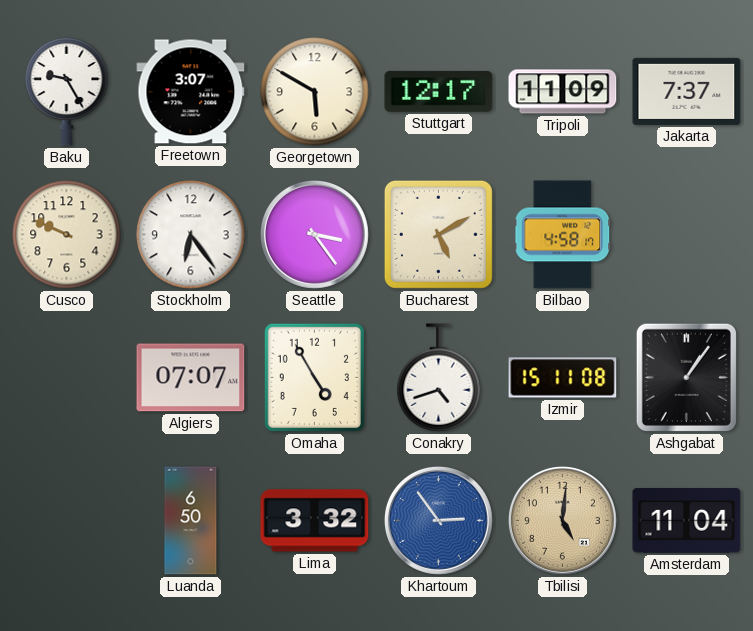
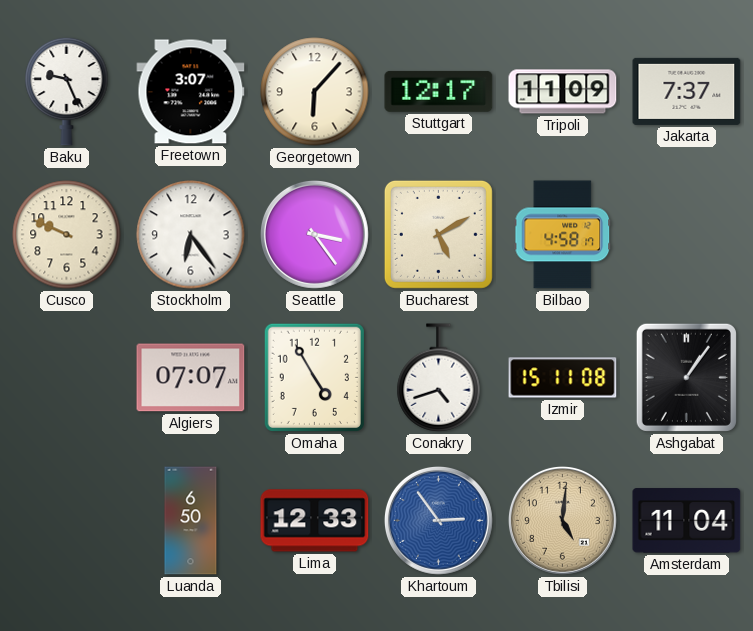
Baku: 9:25 -> 9:26 (67, 91)
Georgetown: 5:50 -> 6:07 (315, 92)
Lima: 3:32 -> 12:33 (315, 521)
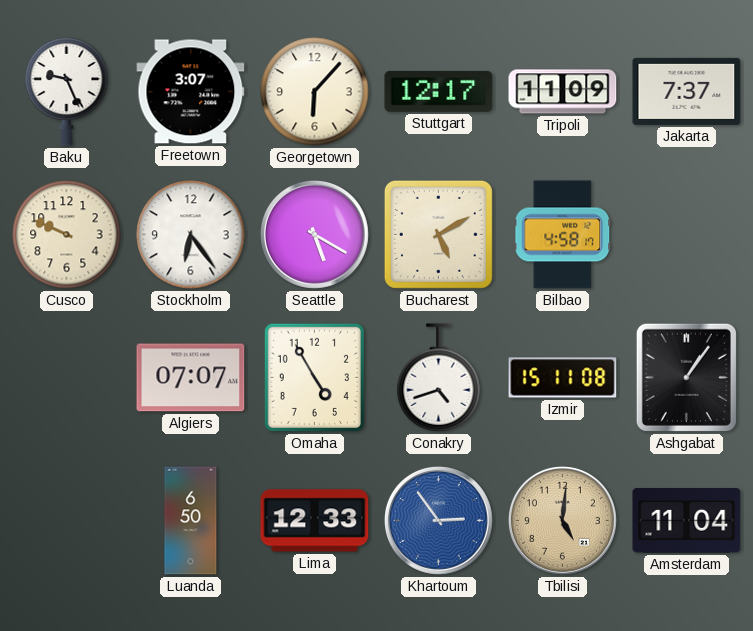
Seattle: 3:24 -> 5:20 (314, 234)
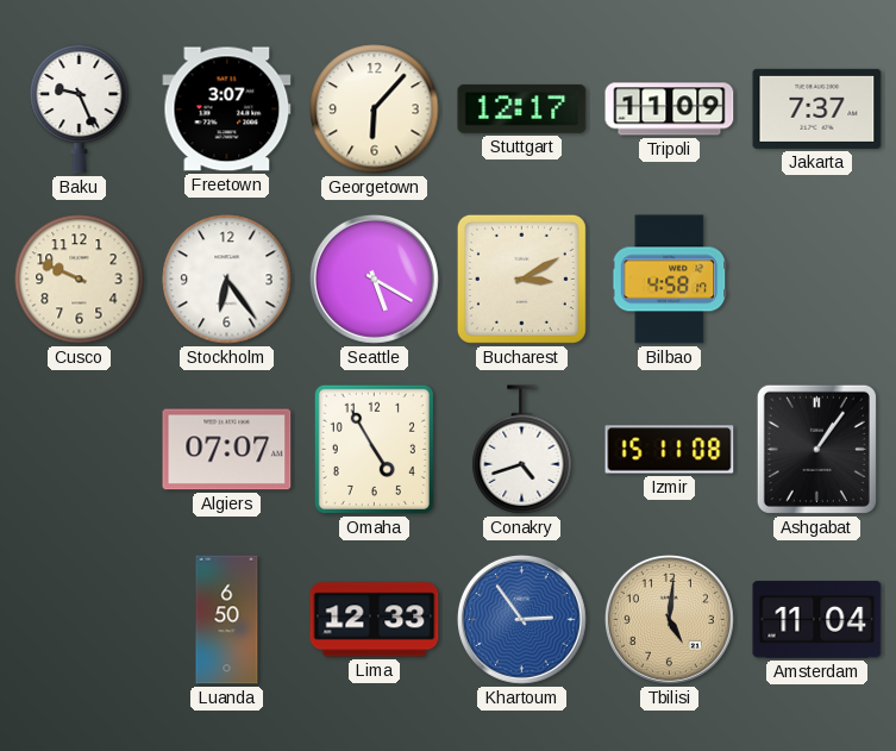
Bucharest: 5:10 -> 3:10 (521, 279)
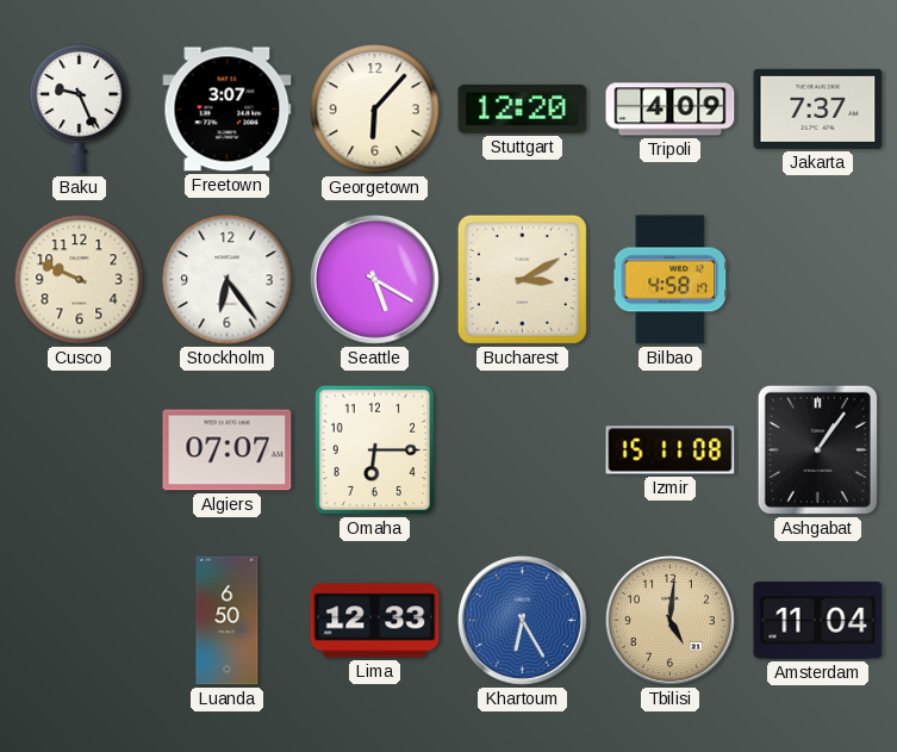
Stuttgart: 12:17 -> 12:20 (523, 108)
Tripoli: 11:09 -> 4:09 (671, 110)
Omaha: 4:55 -> 6:15 (374, 449)
Conakry: 4:42 -> none (522, 450)
Khartoum: 2:54 -> 6:25 (522, 620)
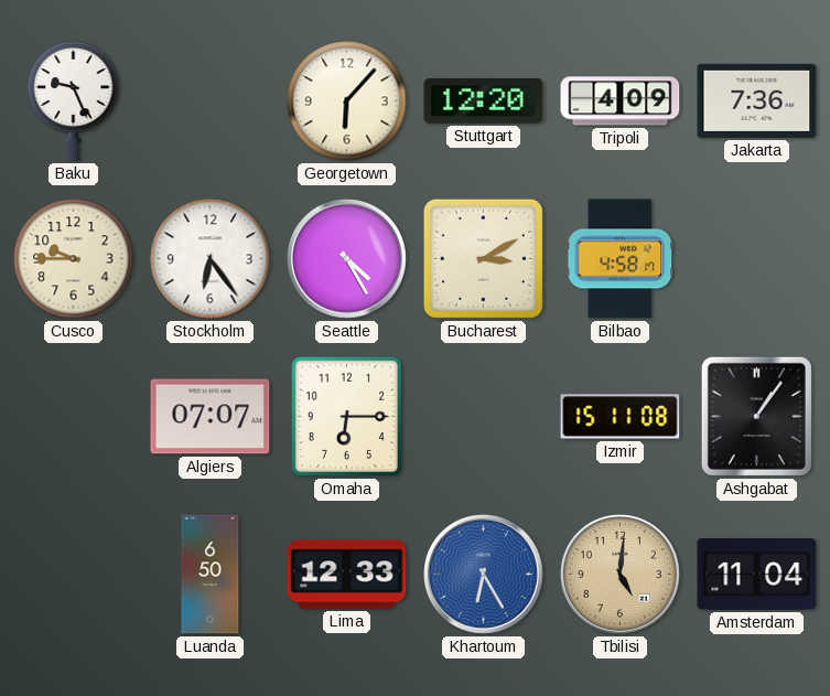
Freetown: 3:07 -> none (228, 110)
Jakarta: 7:37 -> 7:36 (757, 100)
Cusco: 9:49 -> 9:45 (74, 259)
Seattle: 5:20 -> 4:25 (346, 258)
